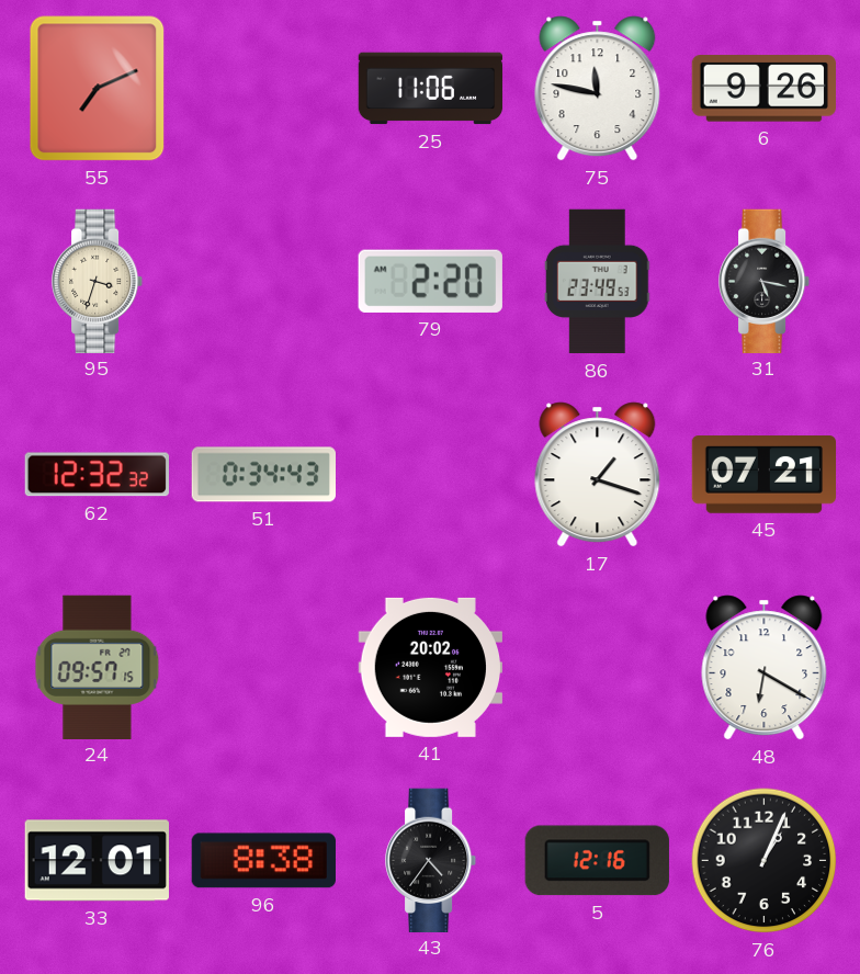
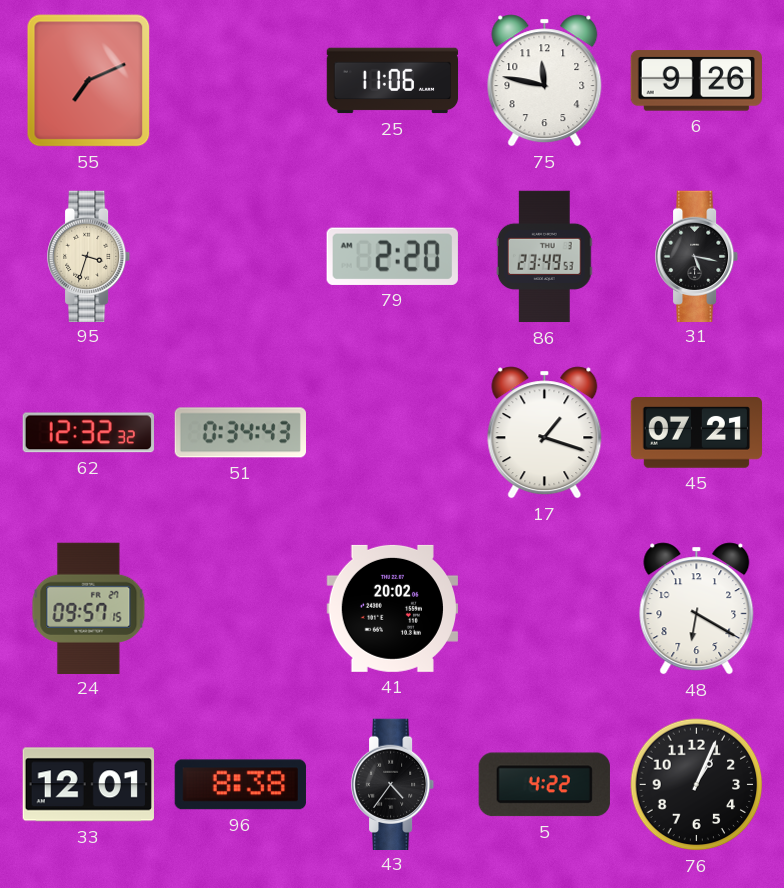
5: 12:16 -> 4:22 (544, 785)
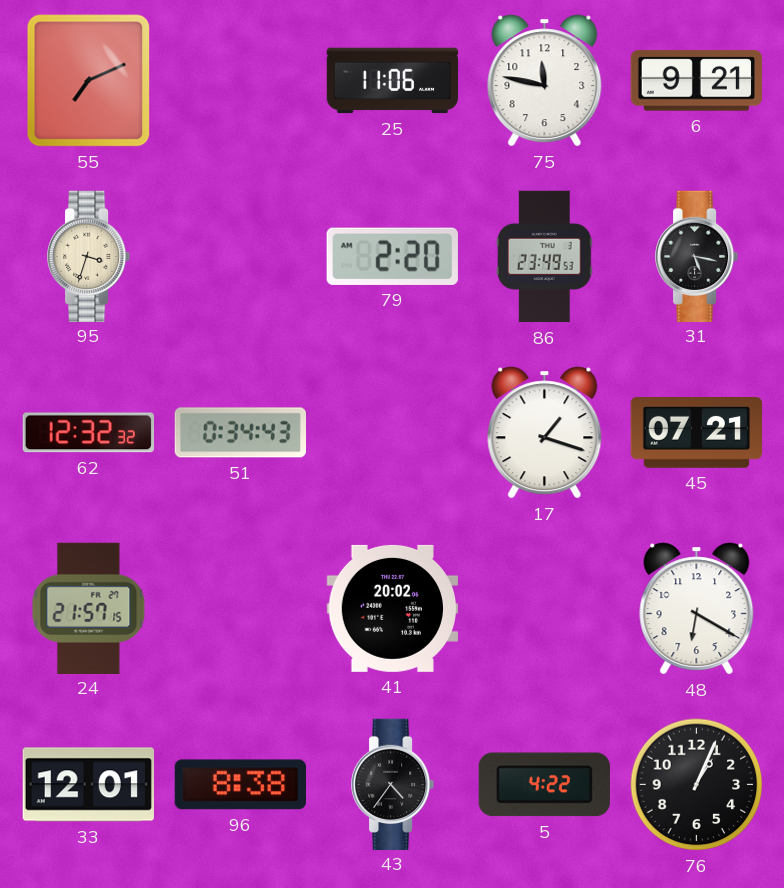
6: 9:26 -> 9:21 (696, 81)
24: 09:57 -> 21:57 (89, 608)
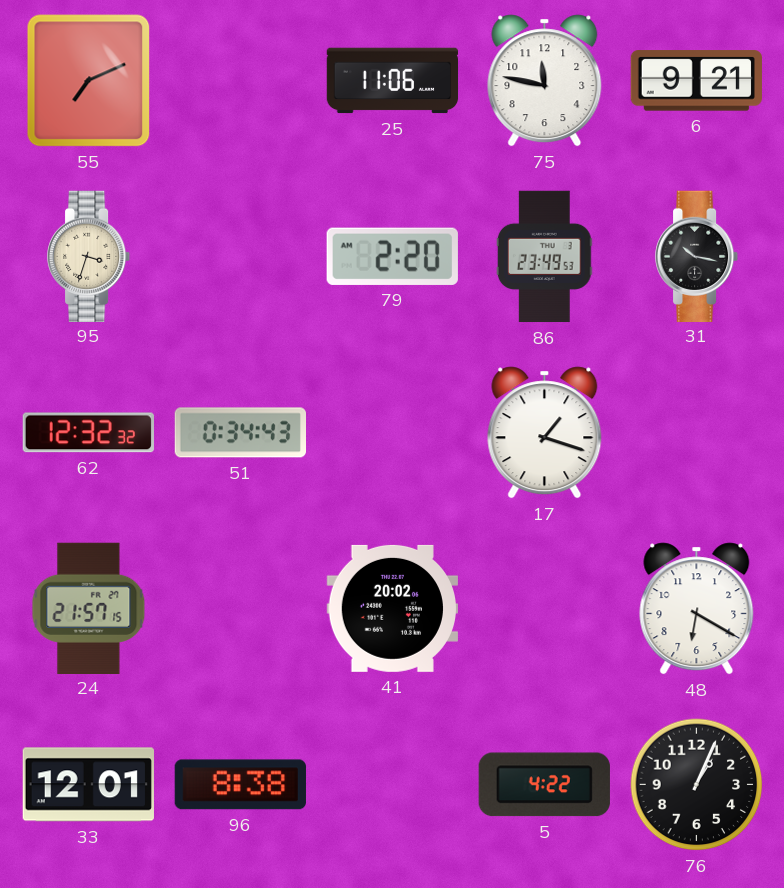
31: 5:17 -> 10:17 (698, 256)
45: 07:21 -> none (697, 433)
43: 4:36 -> none (394, 784)
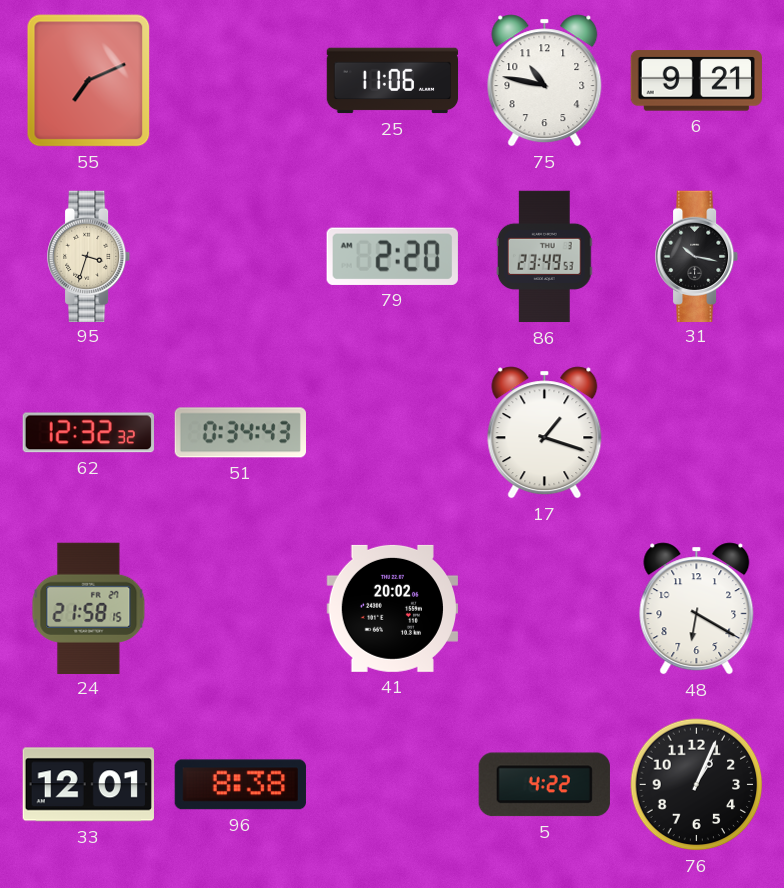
75: 11:47 -> 10:47 (545, 81)
24: 21:57 -> 21:58 (89, 608)
